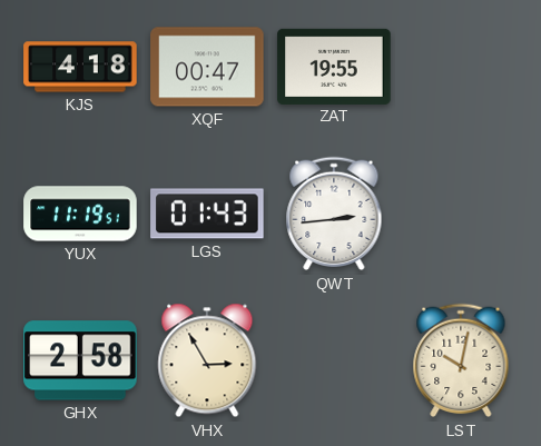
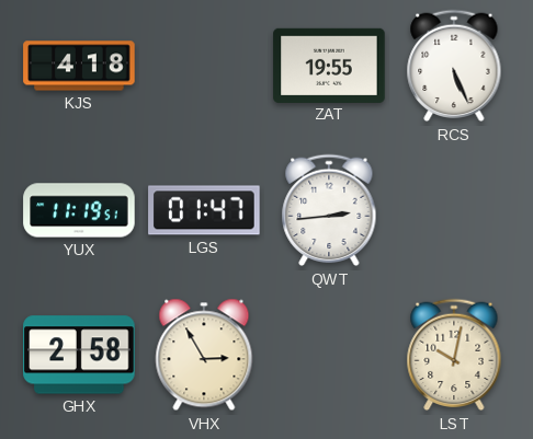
XQF: 00:47 -> none (207, 67)
RCS: none -> 5:26 (454, 66)
LGS: 01:43 -> 01:47 (204, 210)
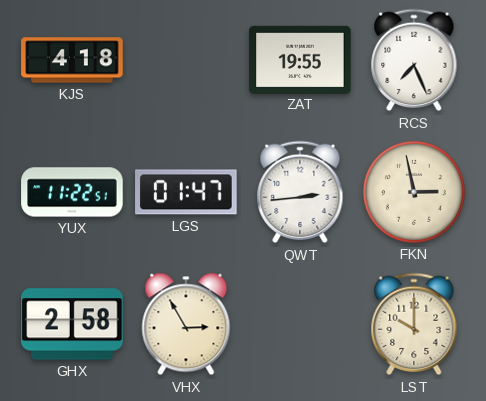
RCS: 5:26 -> 7:26 (414, 60)
YUX: 11:19 -> 11:22 (72, 192)
FKN: none -> 2:58 (414, 192)
LST: 10:02 -> 10:00 (414, 324)
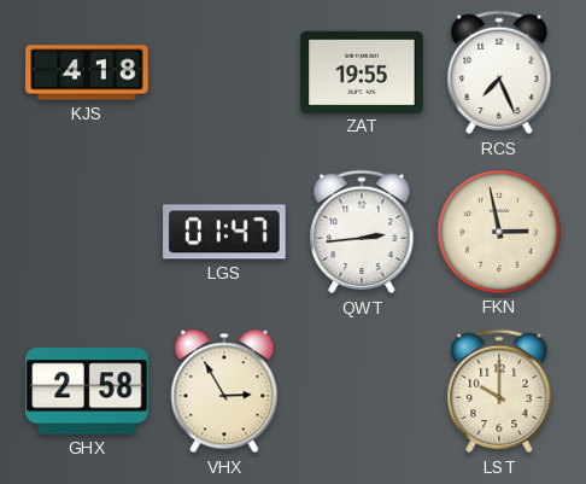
YUX: 11:22 -> none (72, 192)
